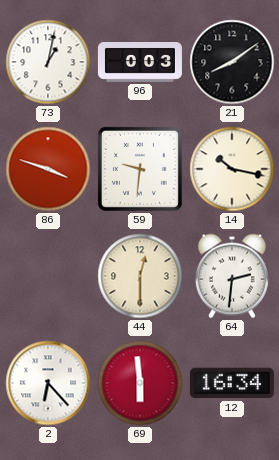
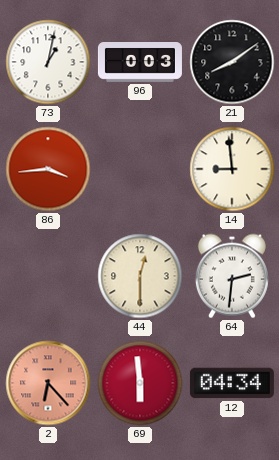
86: 3:48 -> 3:44 (48, 169)
59: 9:31 -> none (140, 169)
14: 10:17 -> 8:59 (232, 169)
2 dial: white -> salmon (48, 383)
12: 16:34 -> 04:34 (232, 383)
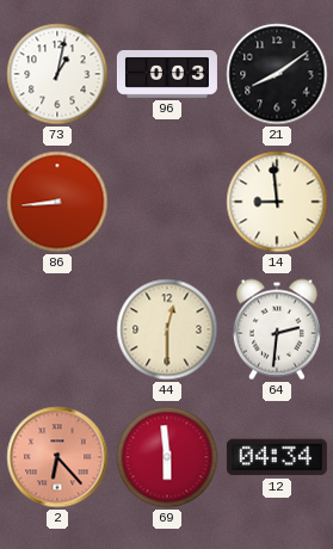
86: 3:44 -> 8:44 (57, 202)
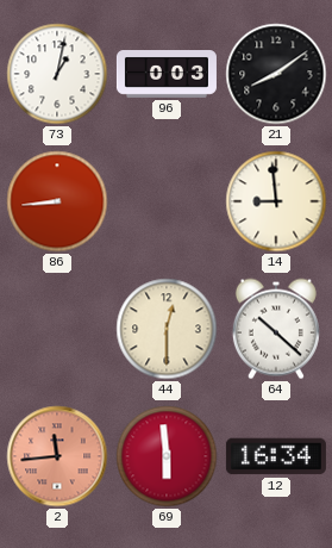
64: 2:31 -> 10:22 (276, 329)
2: 6:23 -> 11:44 (57, 456)
12: 04:34 -> 16:34 (276, 456)
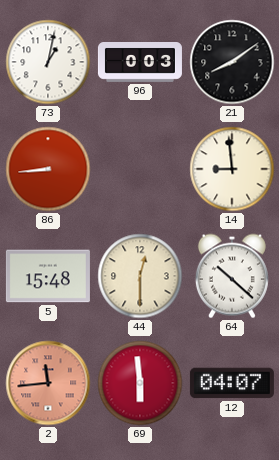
5: none -> 15:48 (48, 276)
12: 16:34 -> 04:07 (232, 383)
